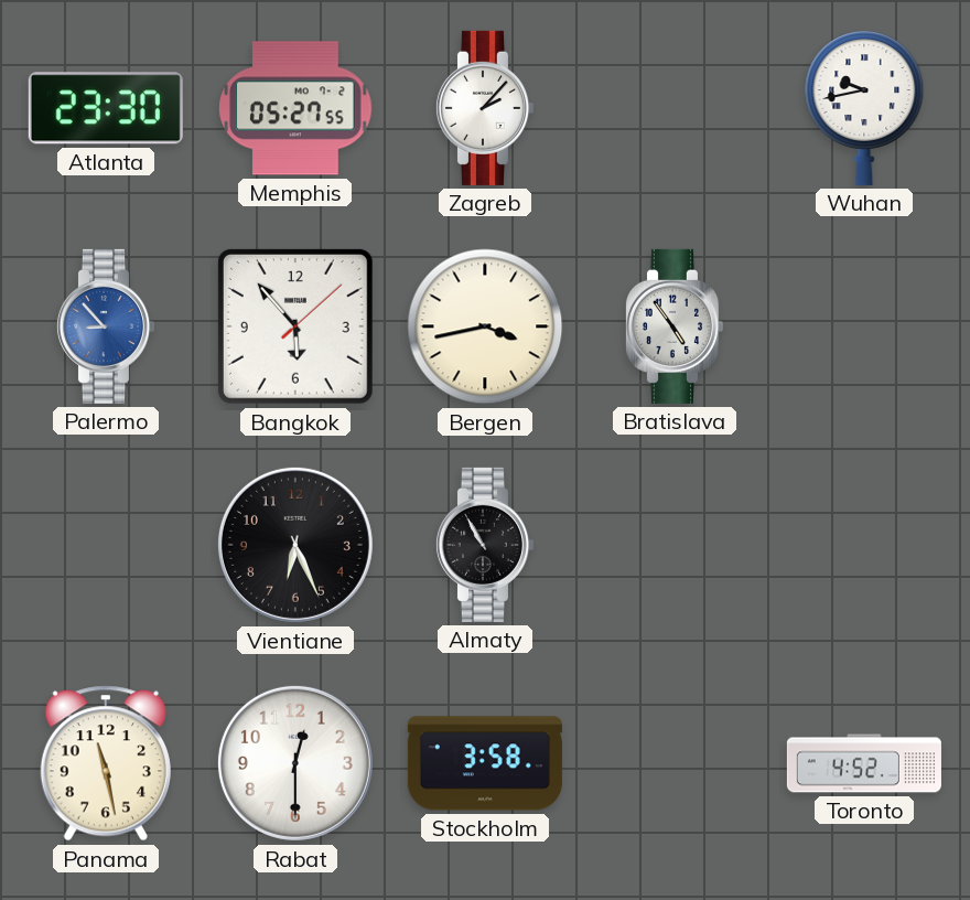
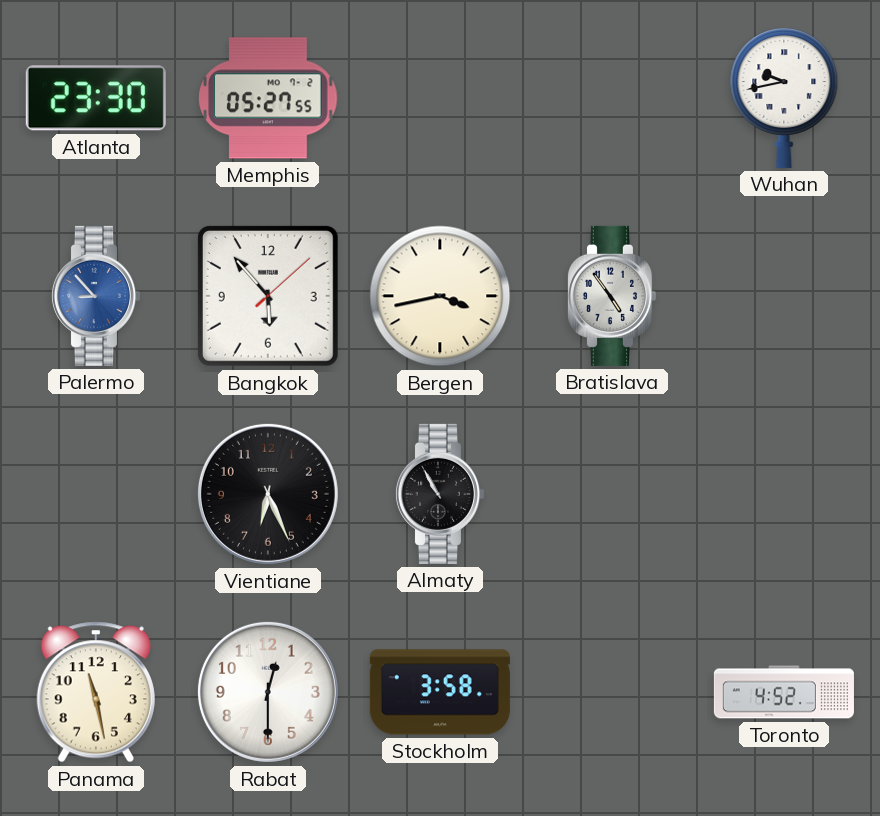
Zagreb: 2:07 -> none (484, 108)
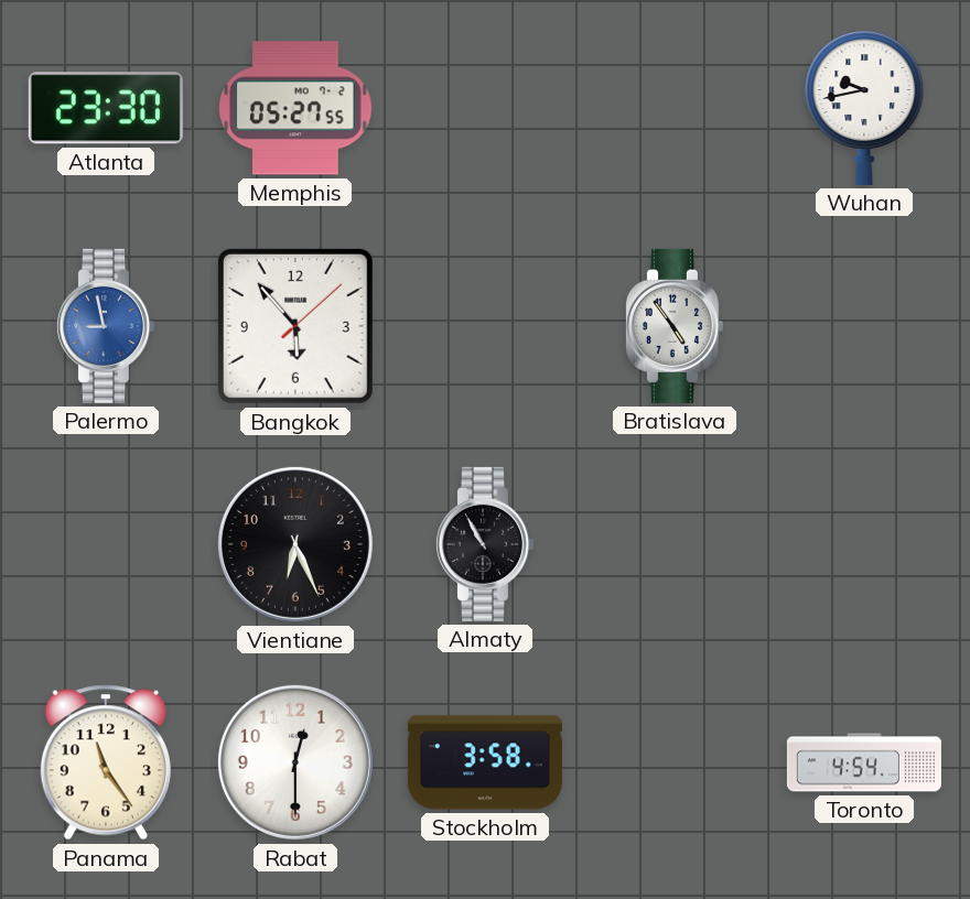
Palermo: 8:53 -> 8:58 (105, 326)
Bergen: 3:43 -> none (440, 296)
Panama: 11:28 -> 11:24 (106, 762)
Toronto: 4:52 -> 4:54 (864, 762)
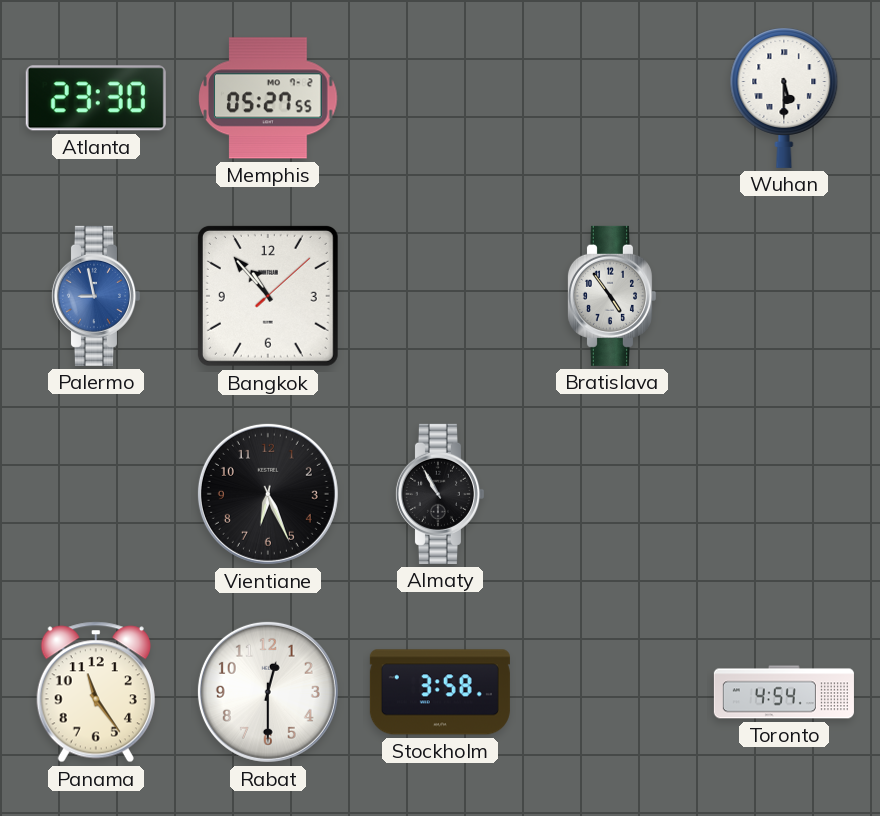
Wuhan: 9:43 -> 5:30 (784, 98)
Bangkok: 5:53 -> 10:53 (268, 296)
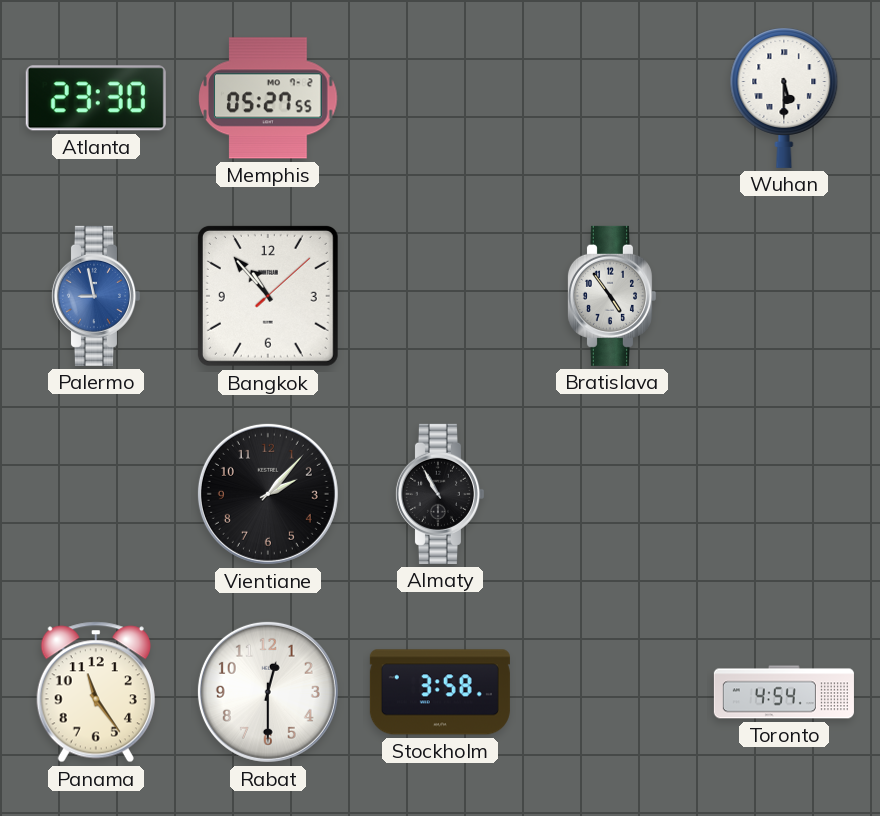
Vientiane: 6:26 -> 2:07 (268, 494)
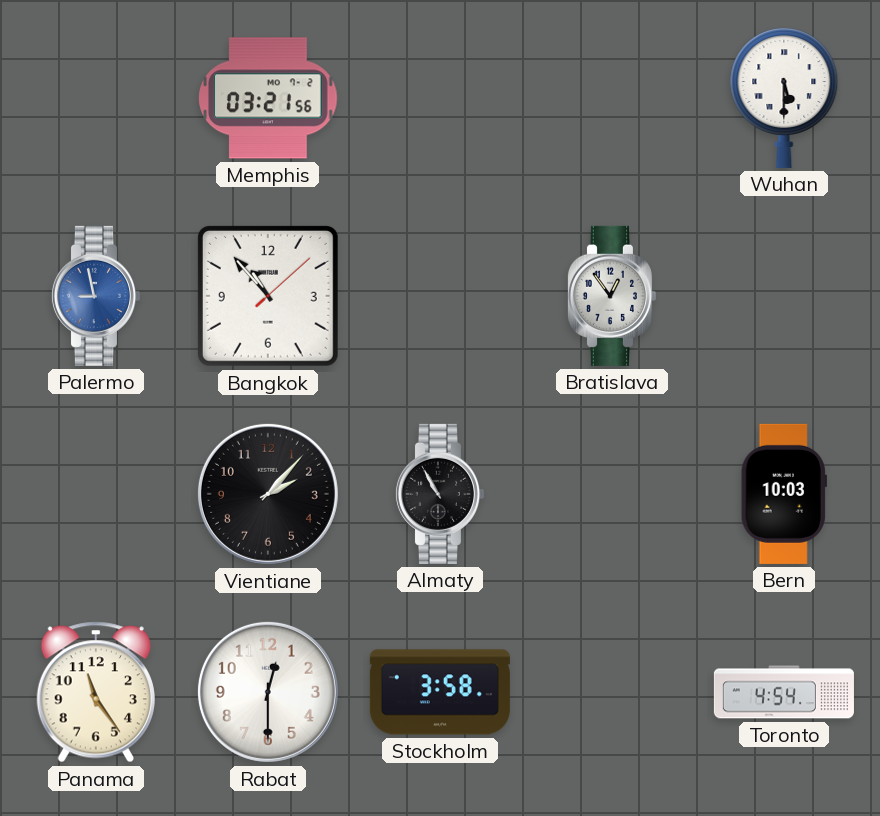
Atlanta: 23:30 -> none (96, 98)
Memphis: 05:27 -> 03:21 (268, 98)
Bratislava: 4:54 -> 12:54 (611, 296)
Bern: none -> 10:03 (784, 494)
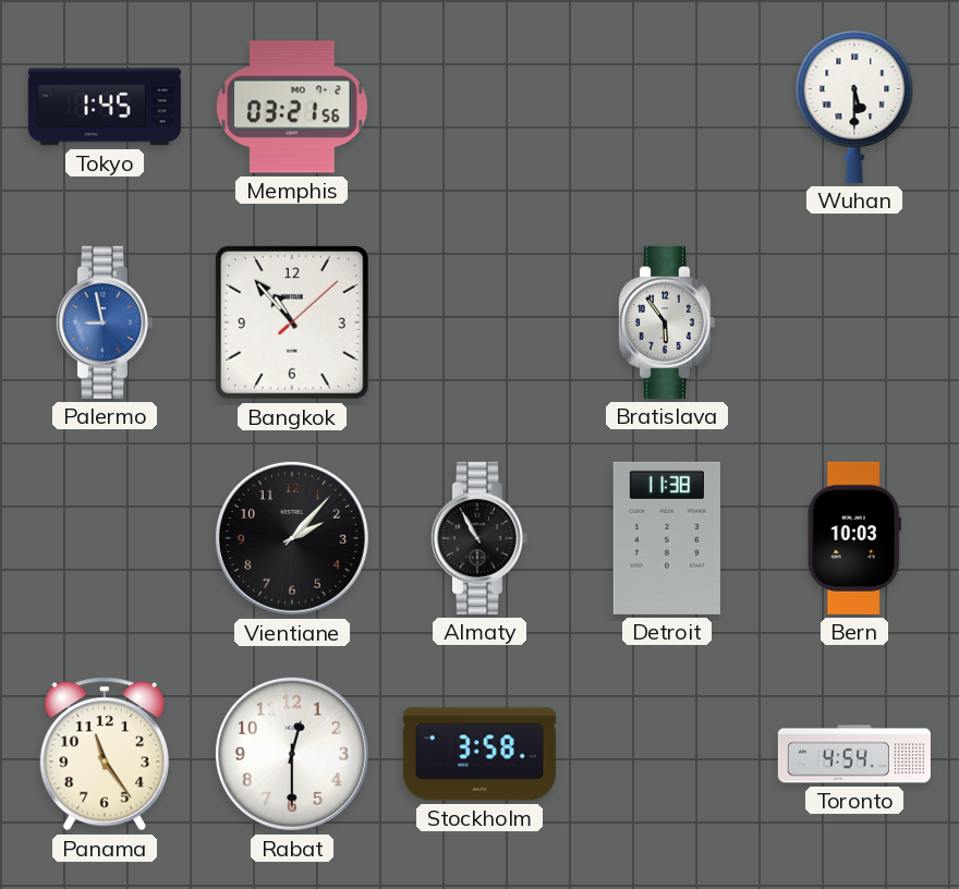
Tokyo: none -> 1:45 (105, 107)
Bratislava: 12:54 -> 5:54 (666, 322)
Detroit: none -> 11:38 (667, 538)
